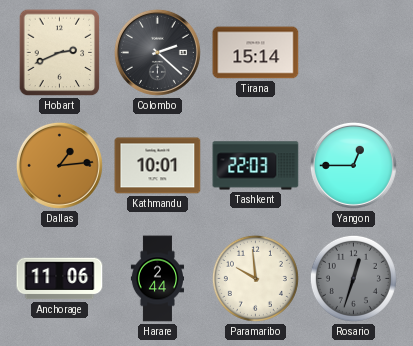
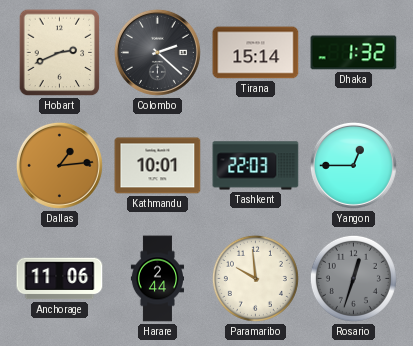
Dhaka: none -> 1:32 (354, 53)
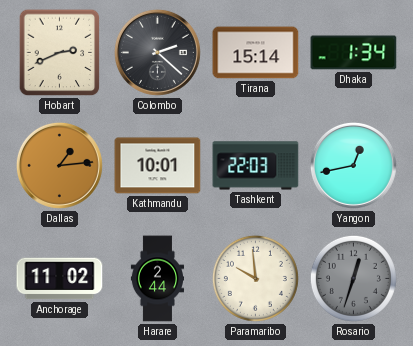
Dhaka: 1:32 -> 1:34 (354, 53)
Yangon: 12:45 -> 12:43 (353, 165)
Anchorage: 11:06 -> 11:02 (60, 279)
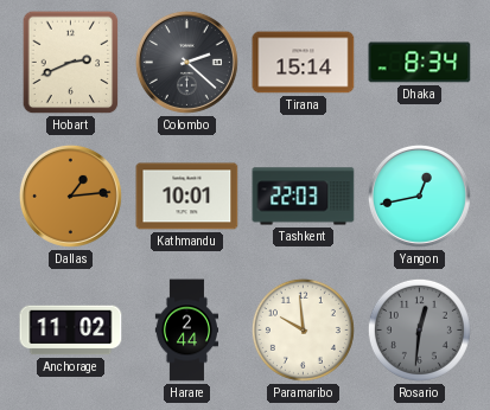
Dhaka: 1:34 -> 8:34 (420, 63)
Rosario: 12:33 -> 12:31 (419, 329)
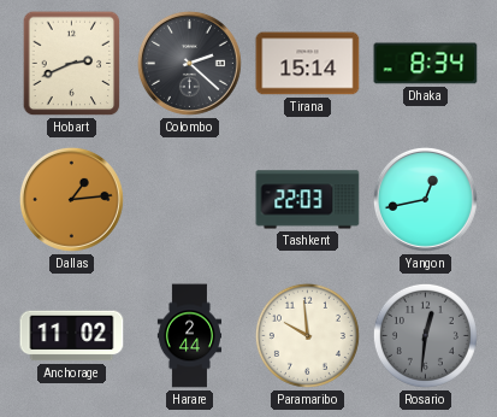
Kathmandu: 10:01 -> none (187, 197)
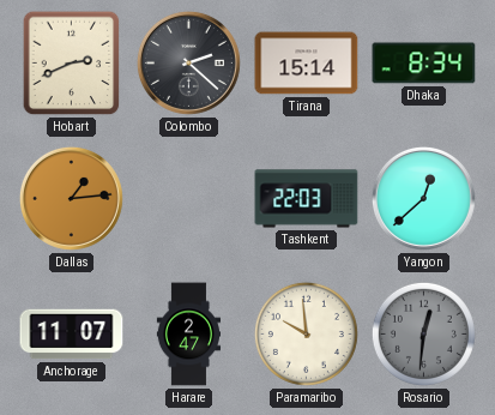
Yangon: 12:43 -> 12:38 (423, 198)
Anchorage: 11:02 -> 11:07 (72, 335)
Harare: 2:44 -> 2:47 (189, 335)
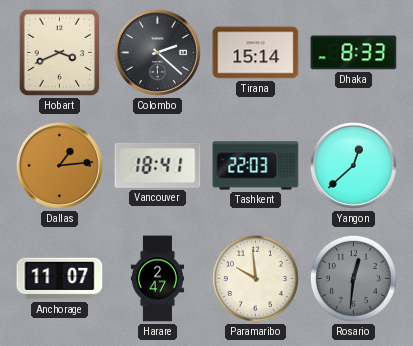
Hobart: 2:41 -> 3:41 (60, 53)
Dhaka: 8:34 -> 8:33 (354, 53)
Vancouver: none -> 18:41 (158, 165)
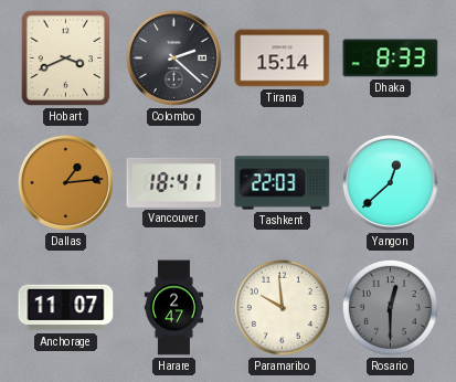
Rosario: 12:31 -> 12:30 (390, 307)
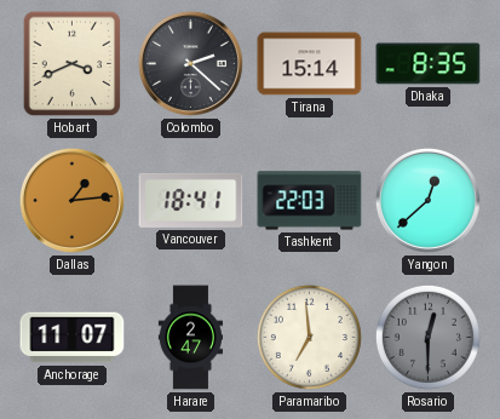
Dhaka: 8:33 -> 8:35 (429, 64)
Paramaribo: 9:59 -> 6:59 (309, 337)
